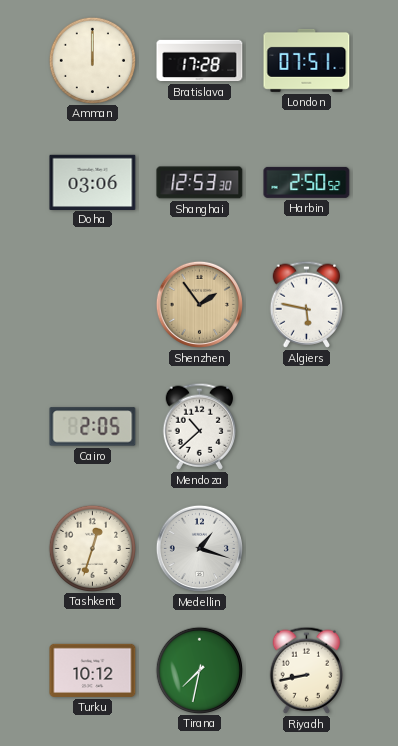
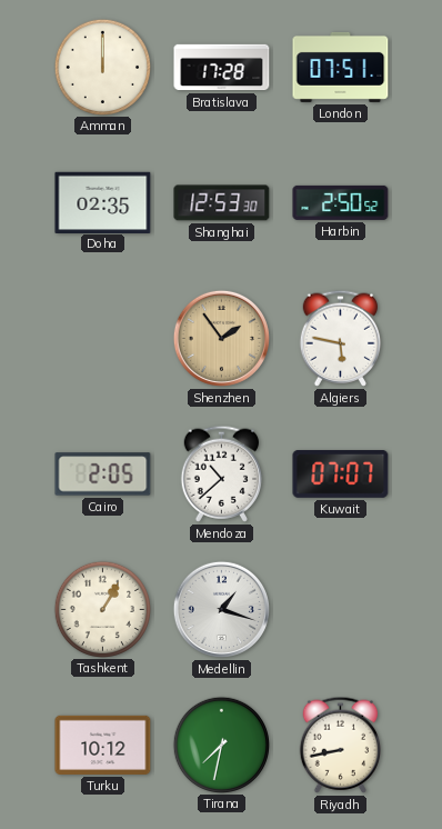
Doha: 03:06 -> 02:35 (103, 202)
Kuwait: none -> 07:07 (341, 475)
Tashkent: 12:33 -> 1:05 (102, 609)
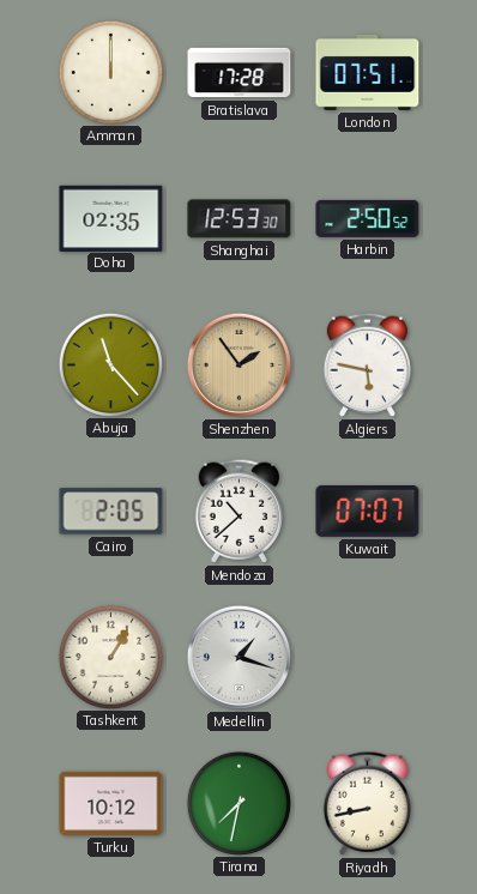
Abuja: none -> 11:23 (110, 364)
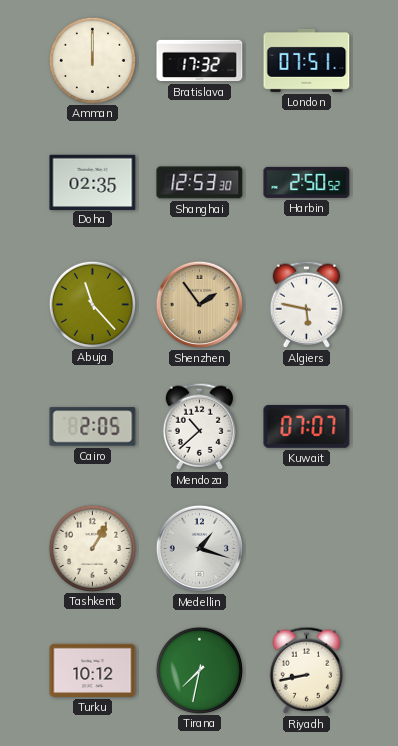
Bratislava: 17:28 -> 17:32 (200, 61)
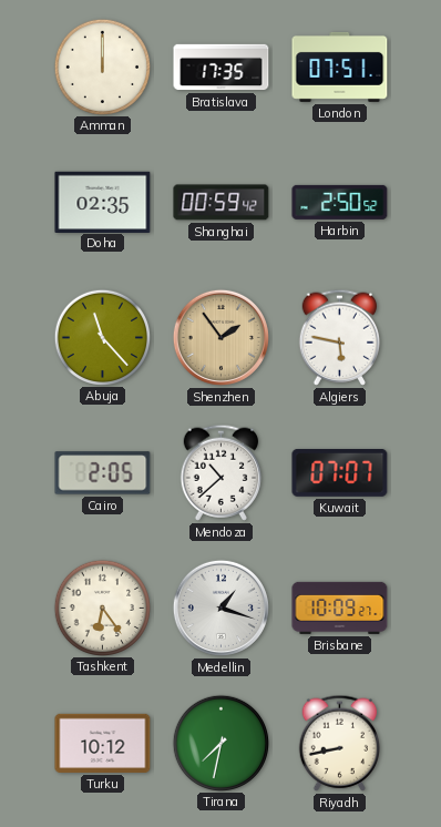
Bratislava: 17:32 -> 17:35 (222, 68)
Shanghai: 12:53 -> 00:59 (222, 203)
Tashkent: 1:05 -> 6:24 (102, 608)
Brisbane: none -> 10:09 (340, 608)
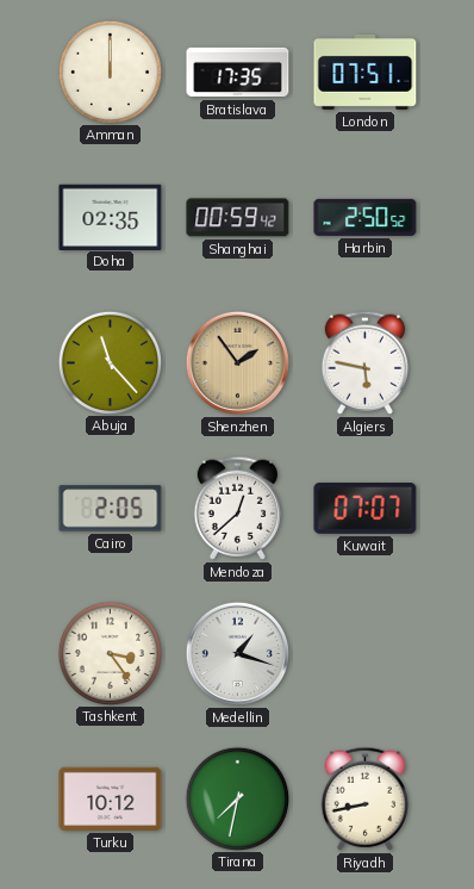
Mendoza: 10:38 -> 12:38 (237, 508)
Tashkent: 6:24 -> 3:24 (110, 653)
Brisbane: 10:09 -> none (340, 608)
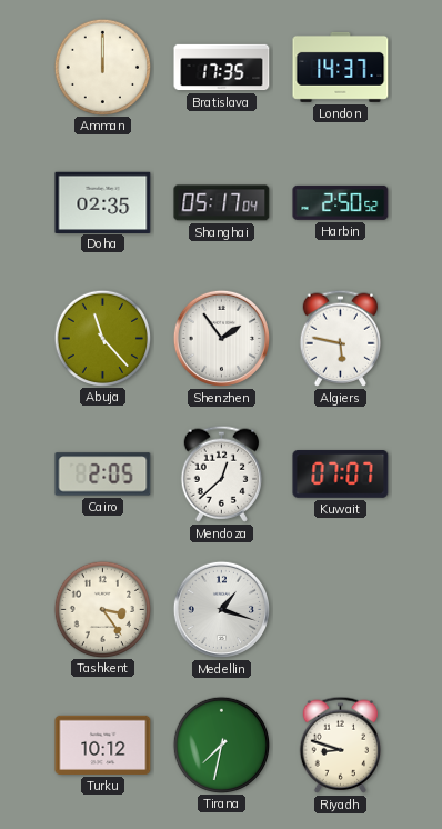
London: 07:51 -> 14:37 (341, 67)
Shanghai: 00:59 -> 05:17 (222, 203)
Shenzhen dial: champagne -> white (221, 338)
Riyadh: 8:43 -> 8:48 (340, 745)
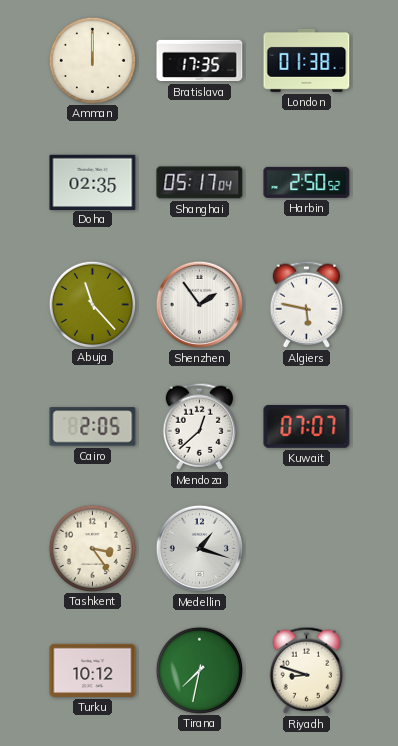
London: 14:37 -> 01:38 (307, 60)
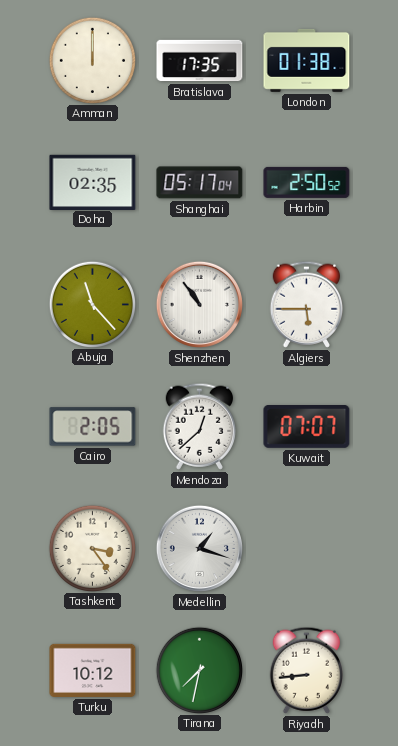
Shenzhen: 1:54 -> 10:54 (199, 304)
Algiers: 5:47 -> 5:45 (306, 304)
Riyadh: 8:48 -> 8:44 (306, 670)
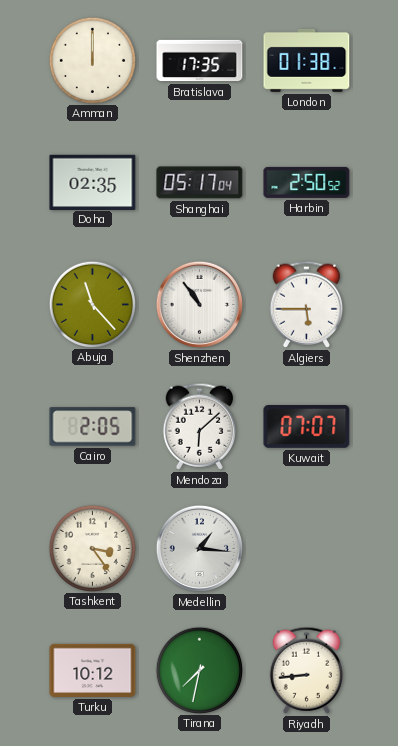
Mendoza: 12:38 -> 6:08 (199, 426)
Medellin: 1:18 -> 1:16 (199, 548)
